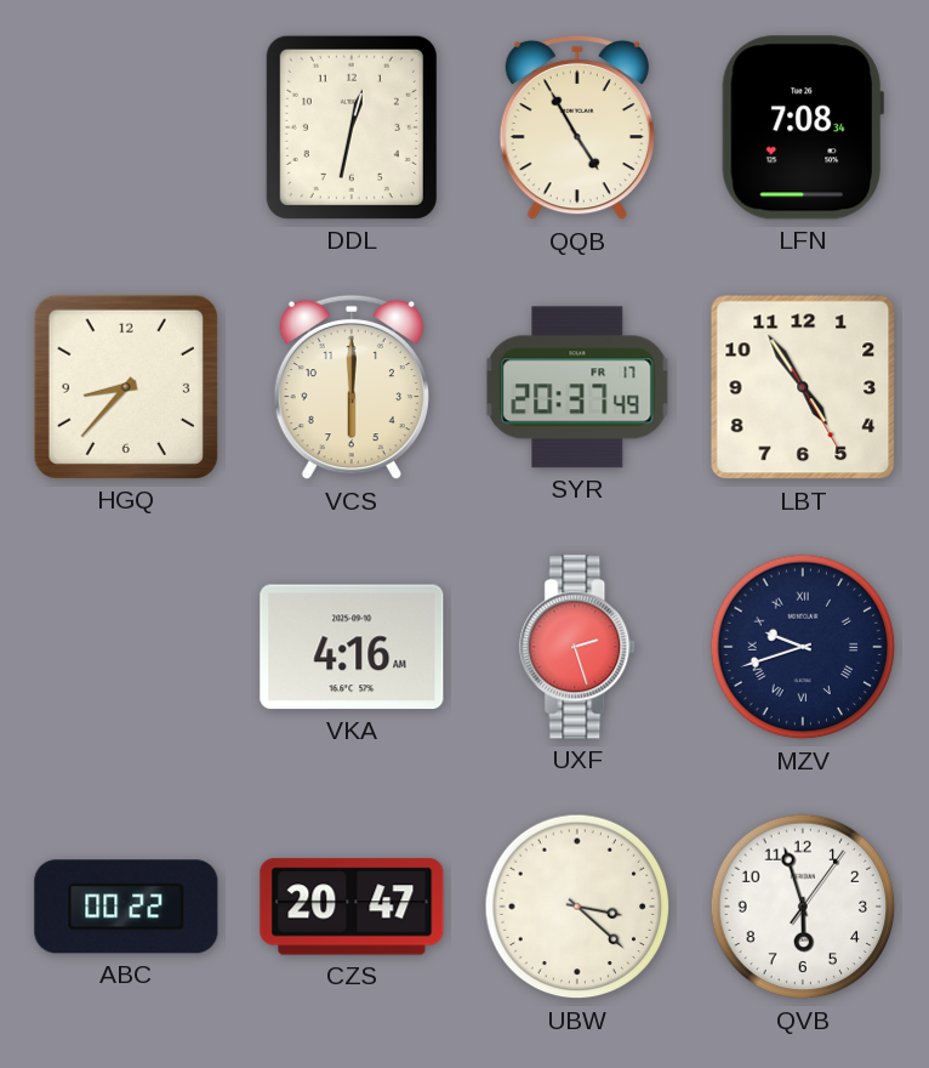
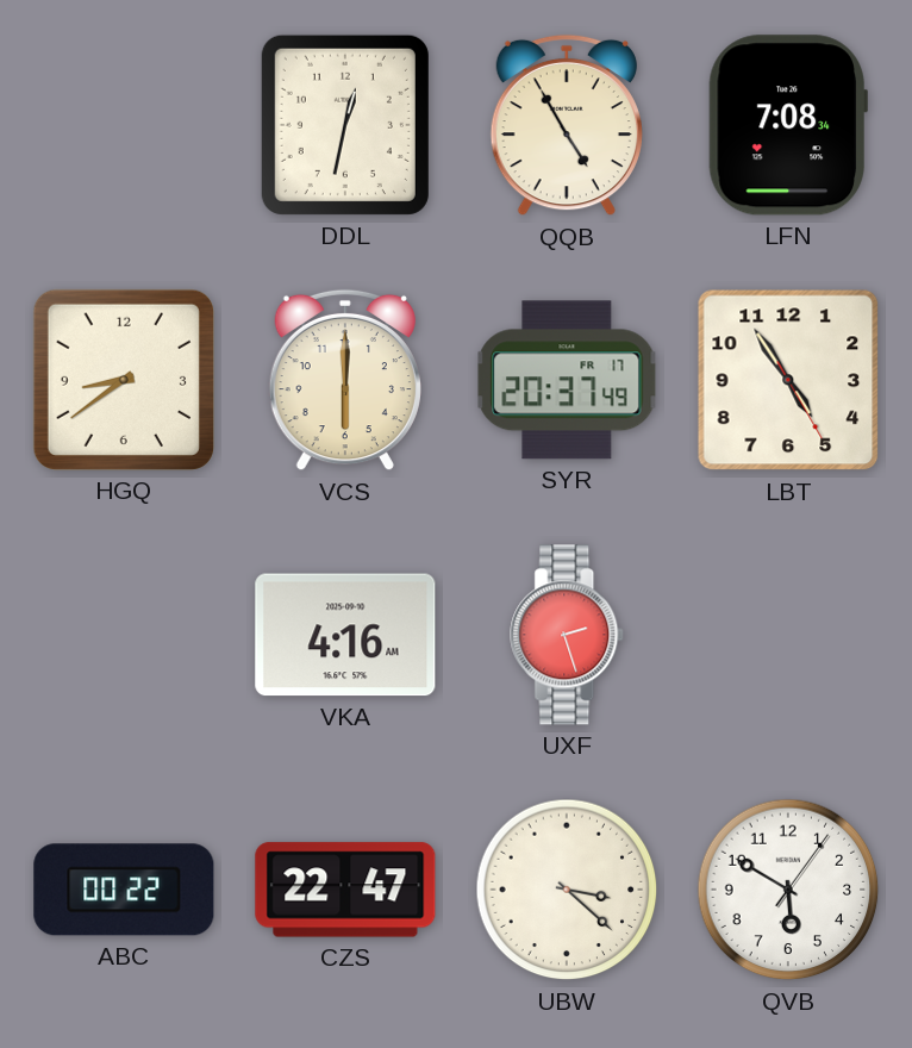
HGQ: 8:37 -> 8:39 (124, 380)
MZV: 9:42 -> none (803, 647)
CZS: 20:47 -> 22:47 (345, 890)
QVB: 5:57 -> 5:50 (788, 890)
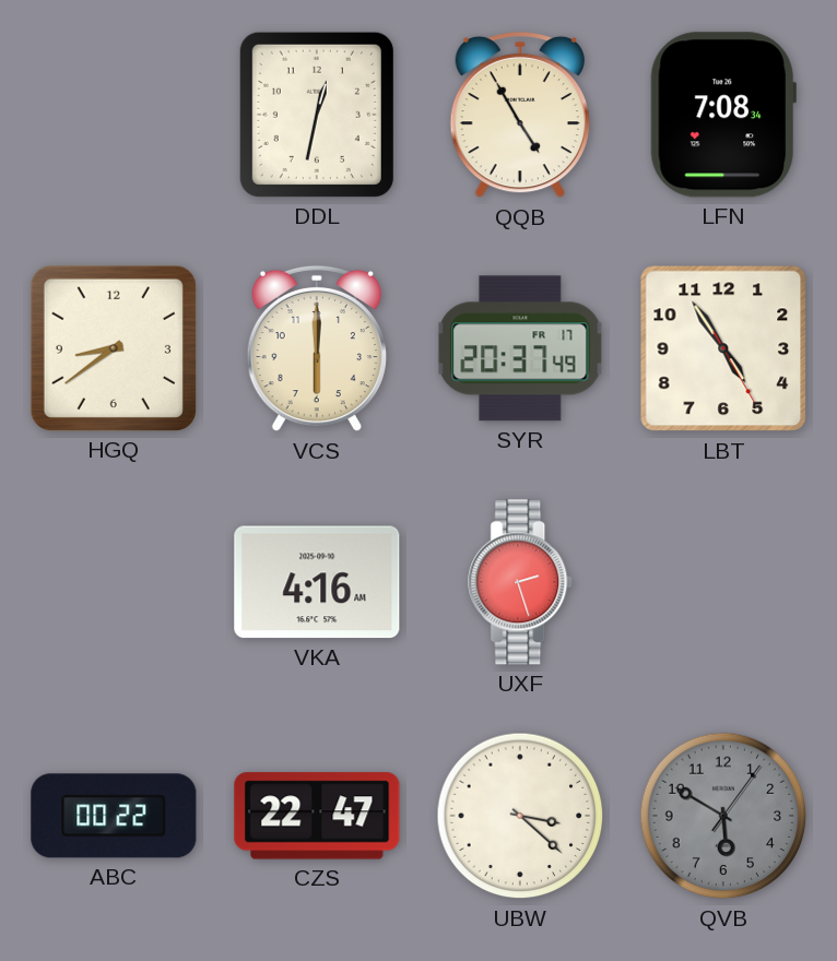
QVB dial: white -> grey (723, 816)
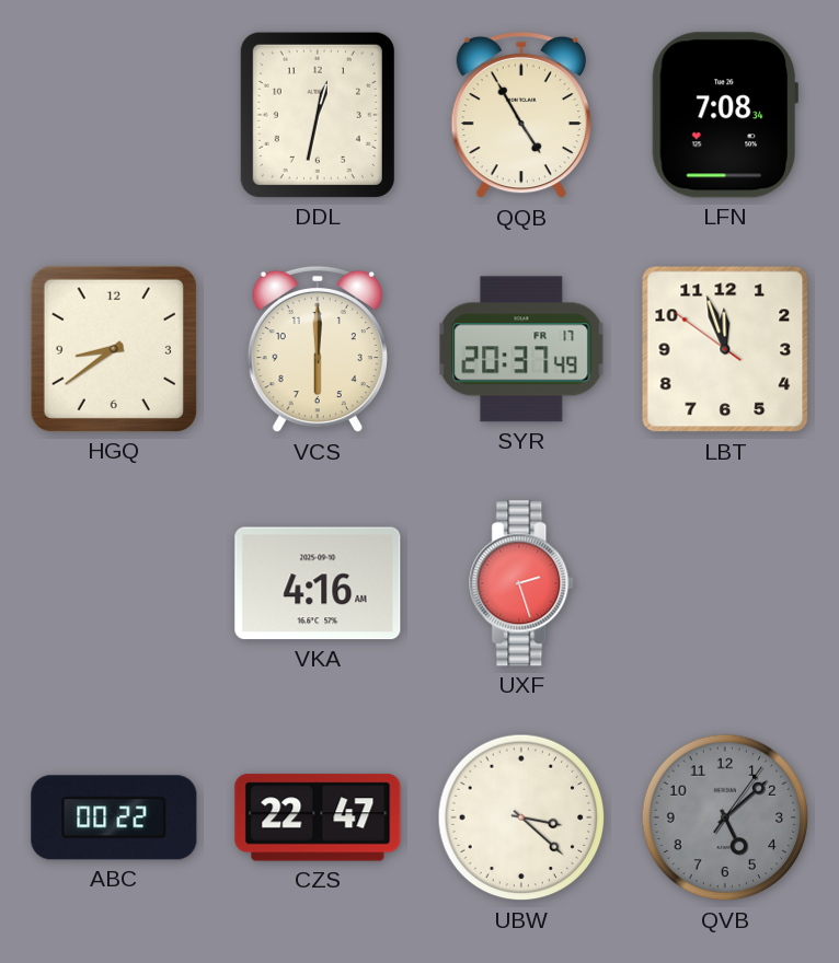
LBT: 4:54 -> 11:56 (725, 349)
QVB: 5:50 -> 5:08 (725, 817)
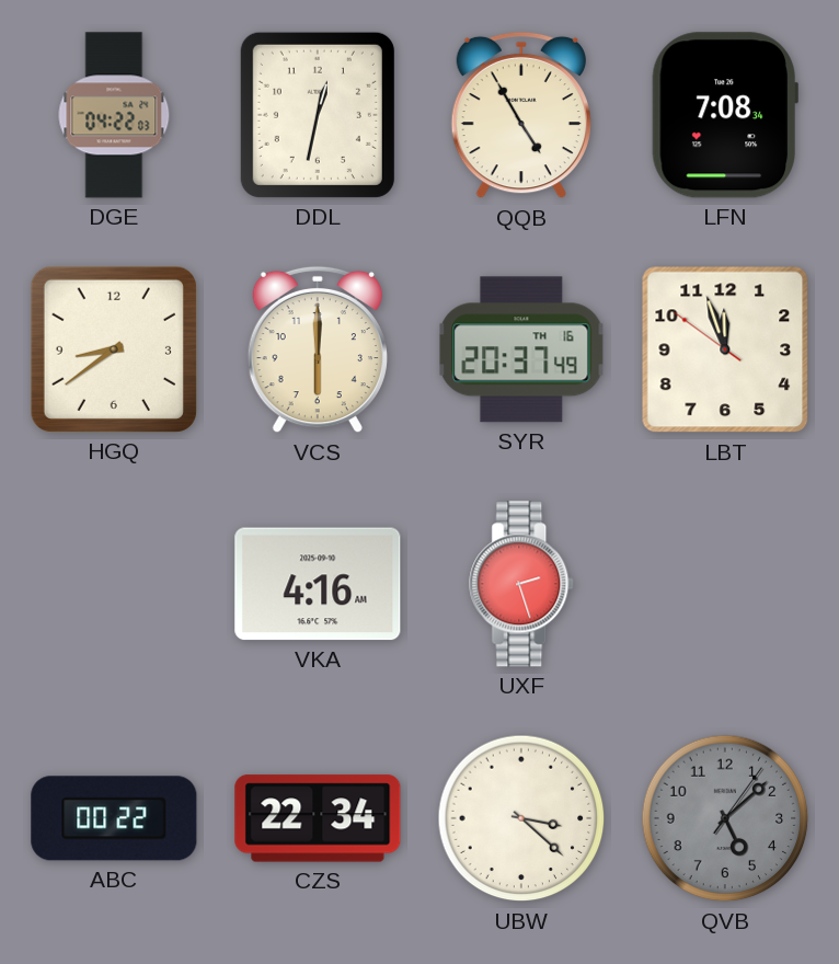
DGE: none -> 04:22 (114, 115)
SYR date: FR 17 -> TH 16 (521, 349)
CZS: 22:47 -> 22:34 (318, 818)
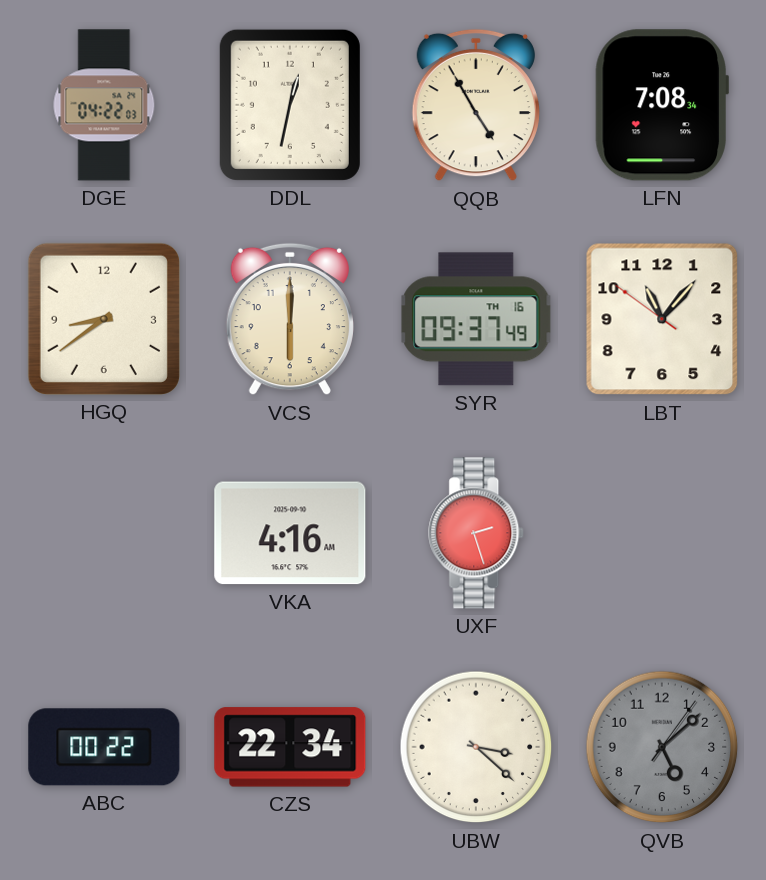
SYR: 20:37 -> 09:37 (476, 319)
LBT: 11:56 -> 11:06 (662, 319)
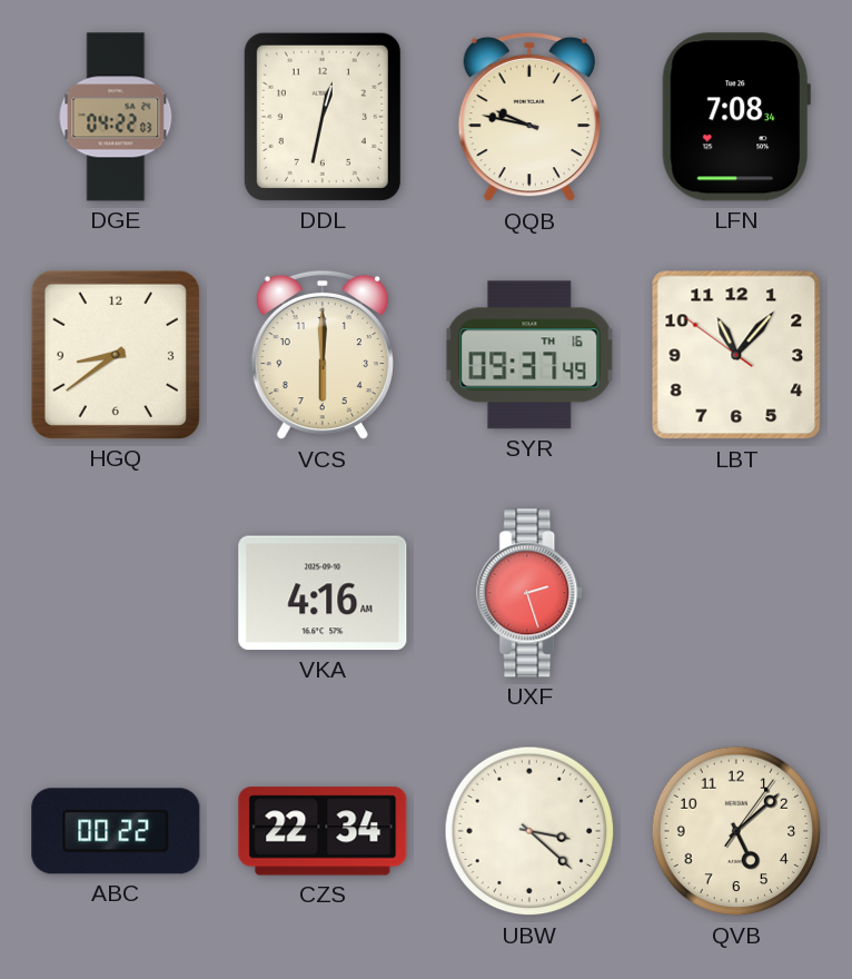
QQB: 4:55 -> 9:47 (529, 117)
QVB dial: grey -> cream (736, 831)
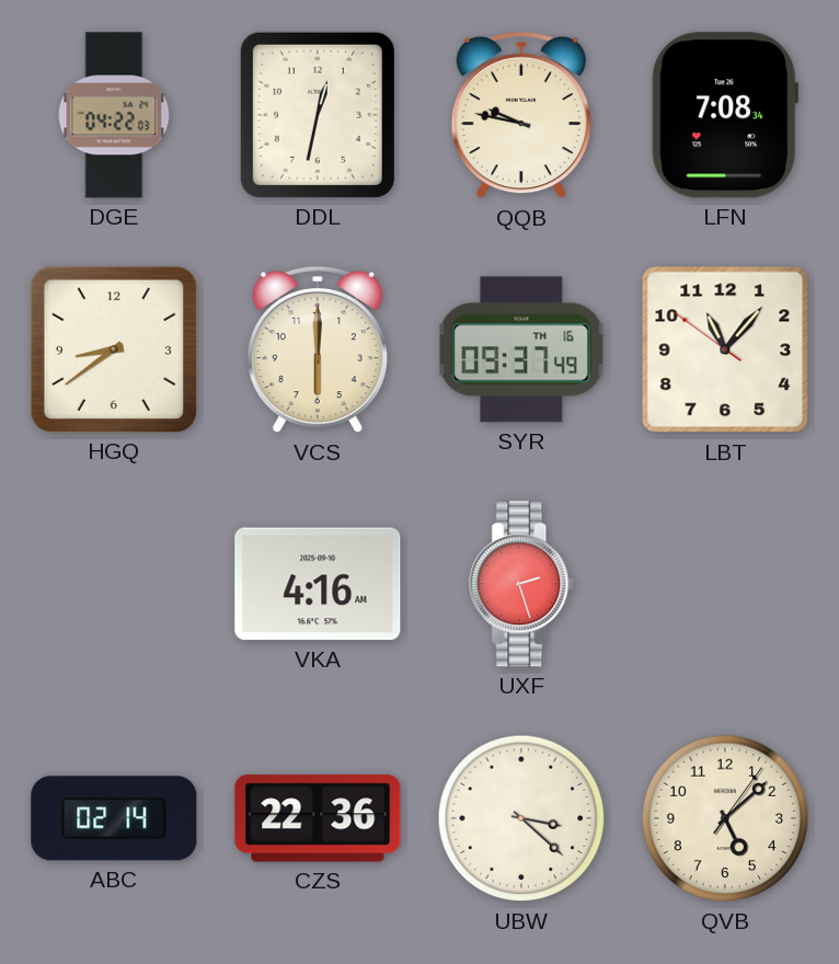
ABC: 00:22 -> 02:14 (114, 818)
CZS: 22:34 -> 22:36 (318, 818)
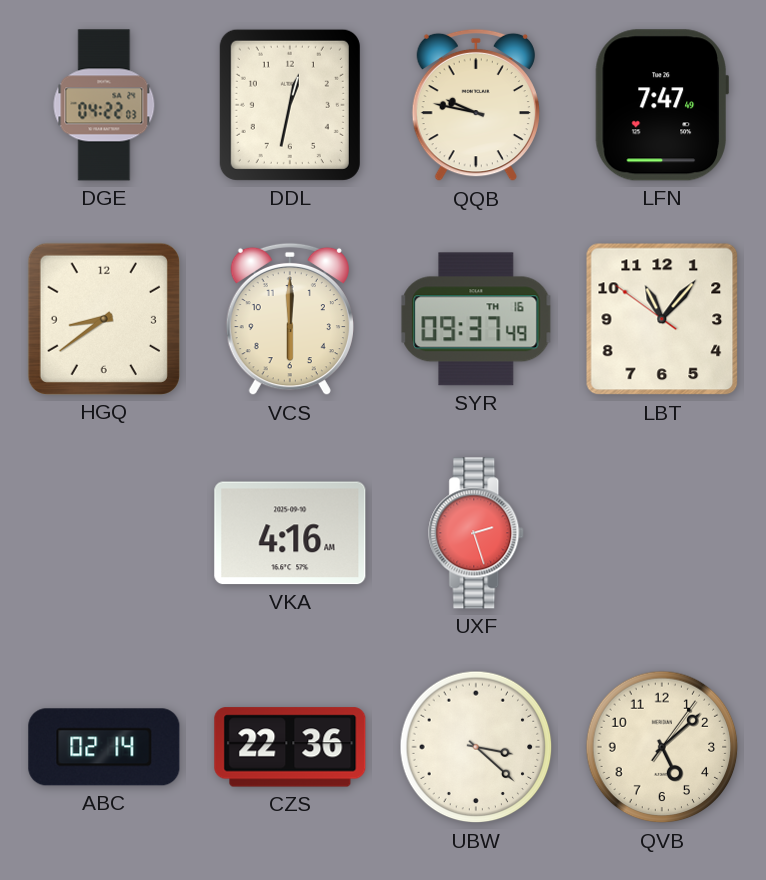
LFN: 7:08 -> 7:47 (662, 105)
